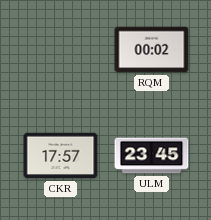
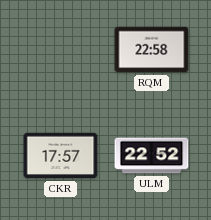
RQM: 00:02 -> 22:58 (152, 50)
ULM: 23:45 -> 22:52 (152, 156)
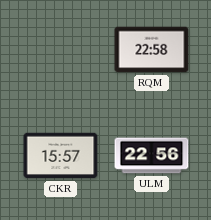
CKR: 17:57 -> 15:57 (61, 156)
ULM: 22:52 -> 22:56 (152, 156)
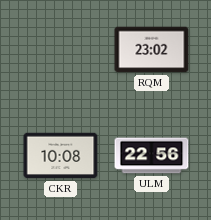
RQM: 22:58 -> 23:02 (152, 50)
CKR: 15:57 -> 10:08 (61, 156)
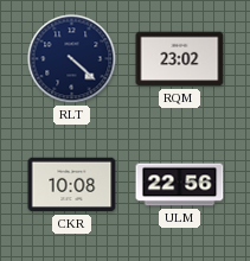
RLT: none -> 4:22 (72, 59)
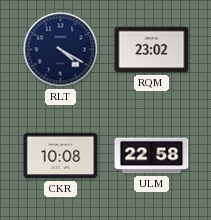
RLT: 4:22 -> 4:20 (61, 50)
ULM: 22:56 -> 22:58 (152, 156)
